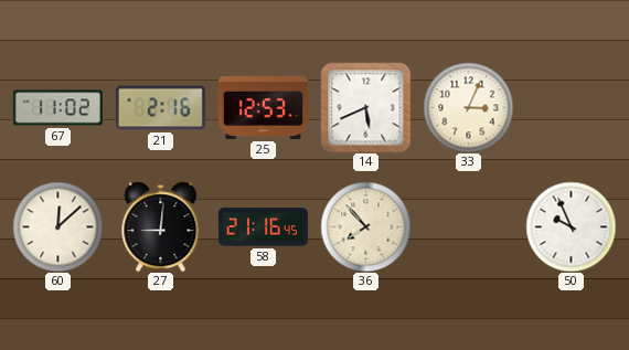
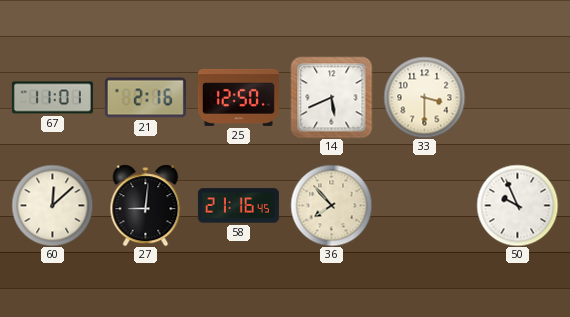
67: 11:02 -> 11:01 (52, 98)
25: 12:53 -> 12:50 (238, 97)
33: 3:04 -> 3:30 (424, 97)
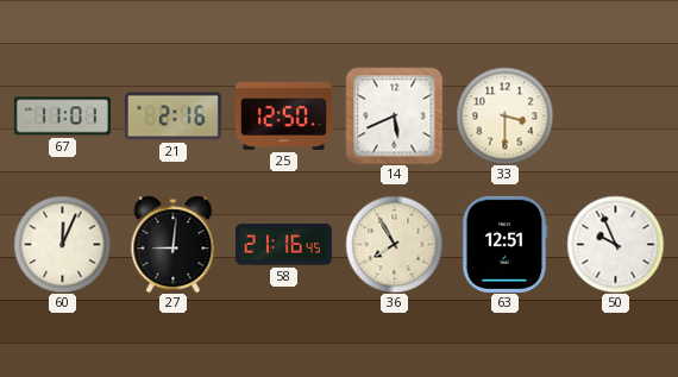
60: 12:08 -> 12:04 (62, 244)
36: 7:53 -> 7:55 (394, 244)
63: none -> 12:51 (504, 244)
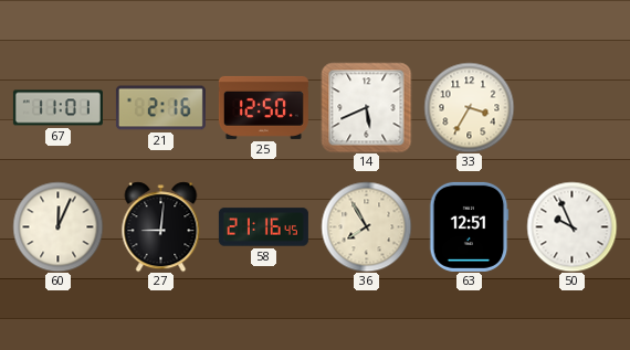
33: 3:30 -> 3:35 (469, 107)
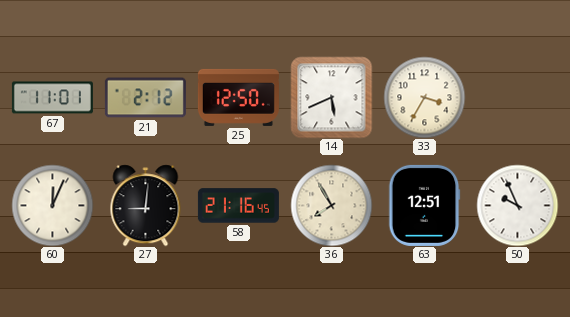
21: 2:16 -> 2:12 (145, 98)
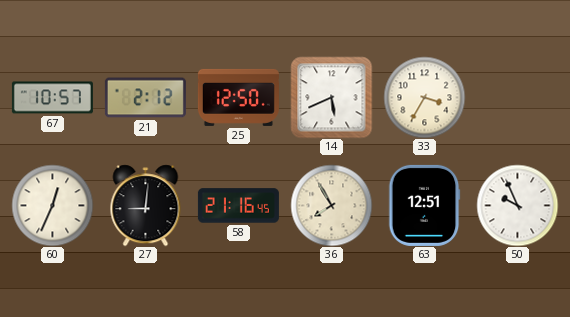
67: 11:01 -> 10:57 (52, 98)
60: 12:04 -> 12:34 (52, 205)
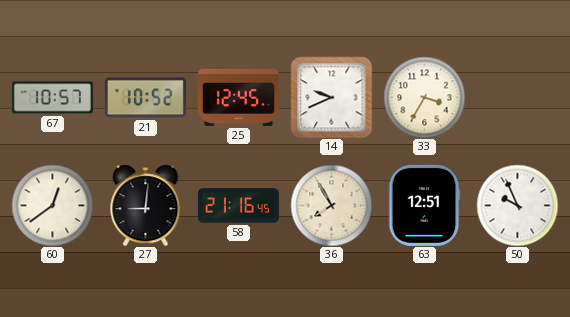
21: 2:12 -> 10:52 (145, 98)
25: 12:50 -> 12:45 (238, 97)
14: 5:41 -> 9:41 (331, 97)
60: 12:34 -> 12:39 (52, 205)
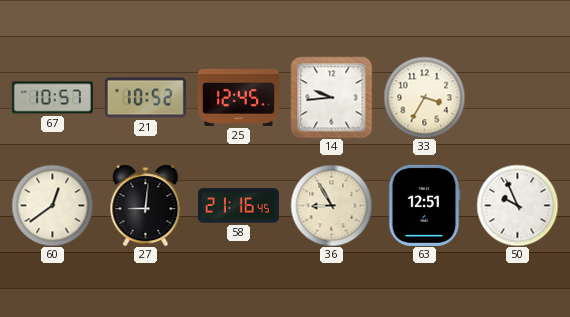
14: 9:41 -> 9:44 (331, 97)
36: 7:55 -> 8:55 (331, 205)
